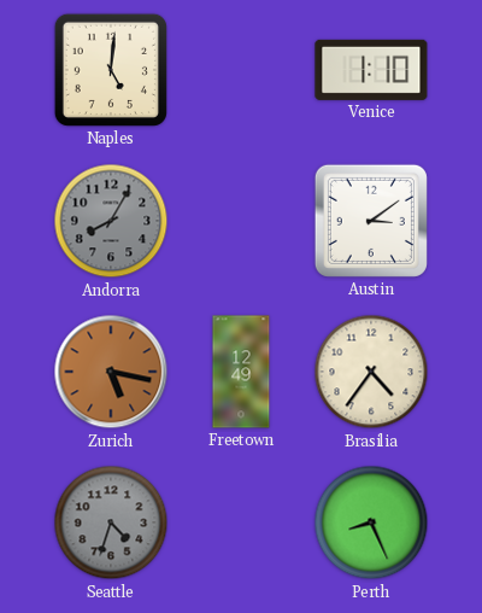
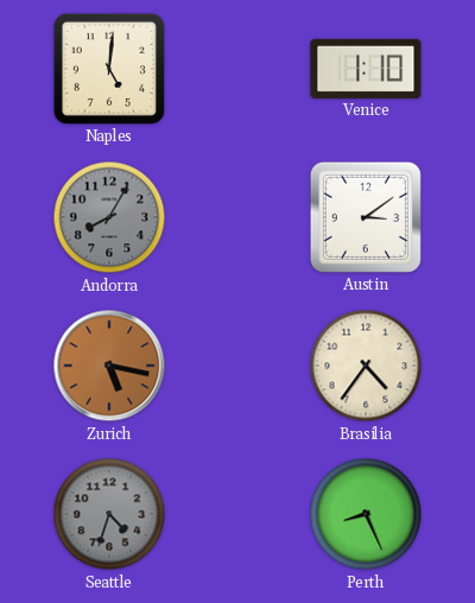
Freetown: 12:49 -> none (241, 372)
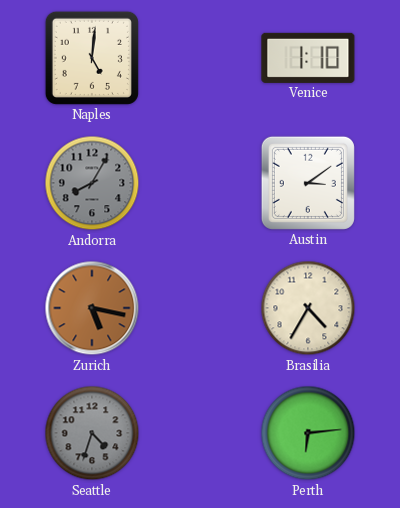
Brasilia: 4:36 -> 4:35 (308, 308)
Perth: 8:26 -> 6:14 (308, 433)
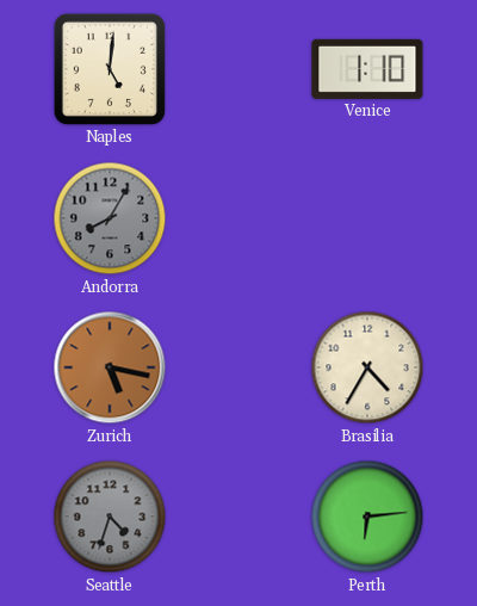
Austin: 3:09 -> none (308, 183)
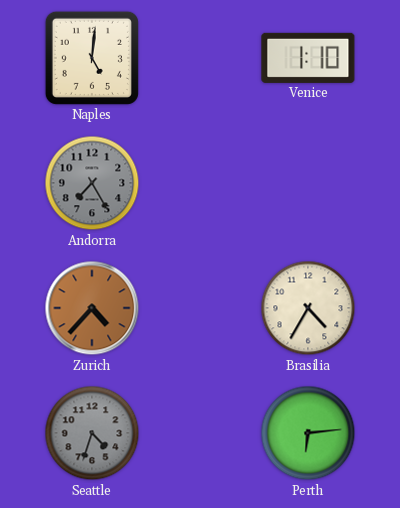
Andorra: 8:05 -> 7:25 (92, 183)
Zurich: 5:17 -> 4:37 (92, 308)
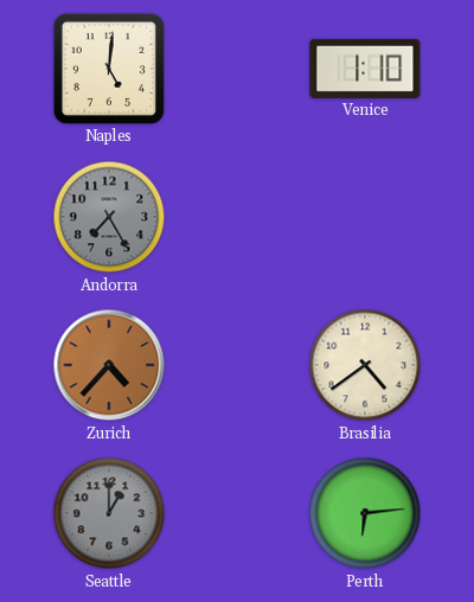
Brasilia: 4:35 -> 4:39 (365, 365)
Seattle: 4:33 -> 1:00 (109, 513)
